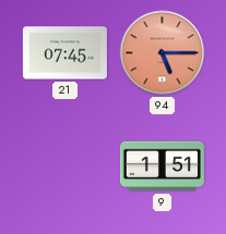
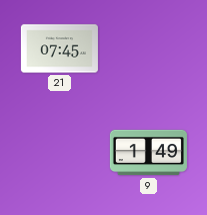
94: 5:15 -> none (163, 53)
9: 1:51 -> 1:49 (148, 153)
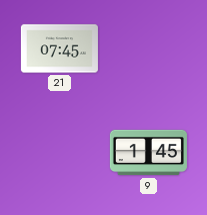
9: 1:49 -> 1:45 (148, 153)
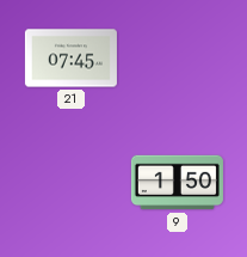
9: 1:45 -> 1:50 (177, 183)
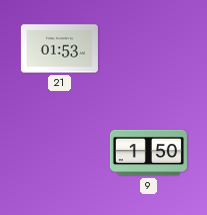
21: 07:45 -> 01:53 (59, 49)
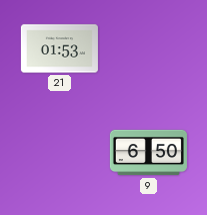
9: 1:50 -> 6:50 (148, 153)
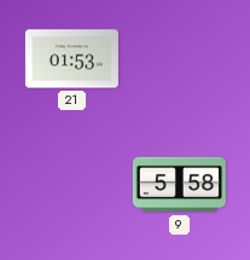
9: 6:50 -> 5:58 (179, 185)
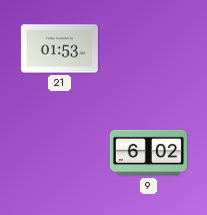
9: 5:58 -> 6:02 (148, 153)
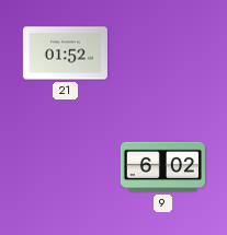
21: 01:53 -> 01:52 (65, 54)
